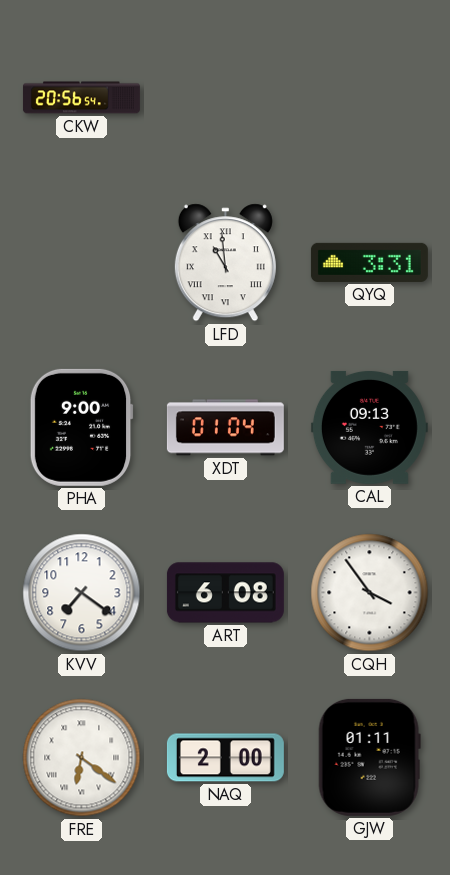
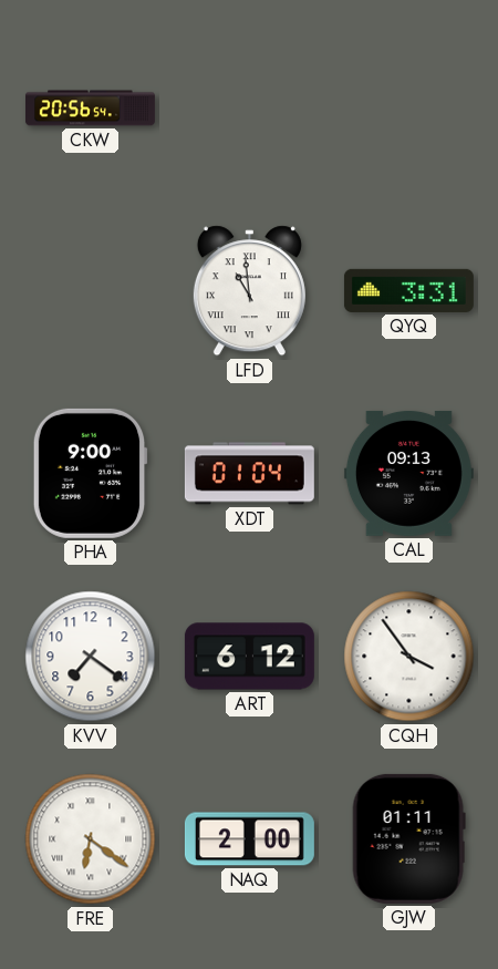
ART: 6:08 -> 6:12 (249, 657)
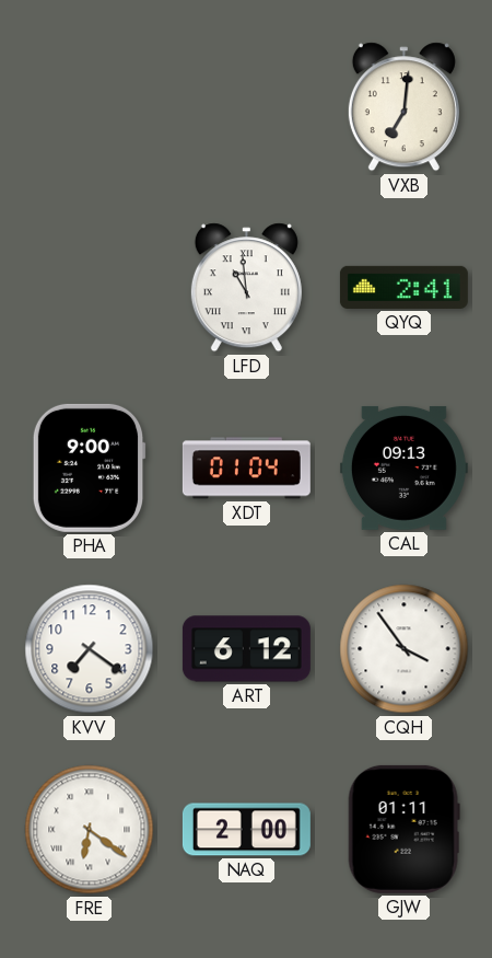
CKW: 20:56 -> none (90, 109)
VXB: none -> 7:01 (403, 107)
QYQ: 3:31 -> 2:41 (403, 287)
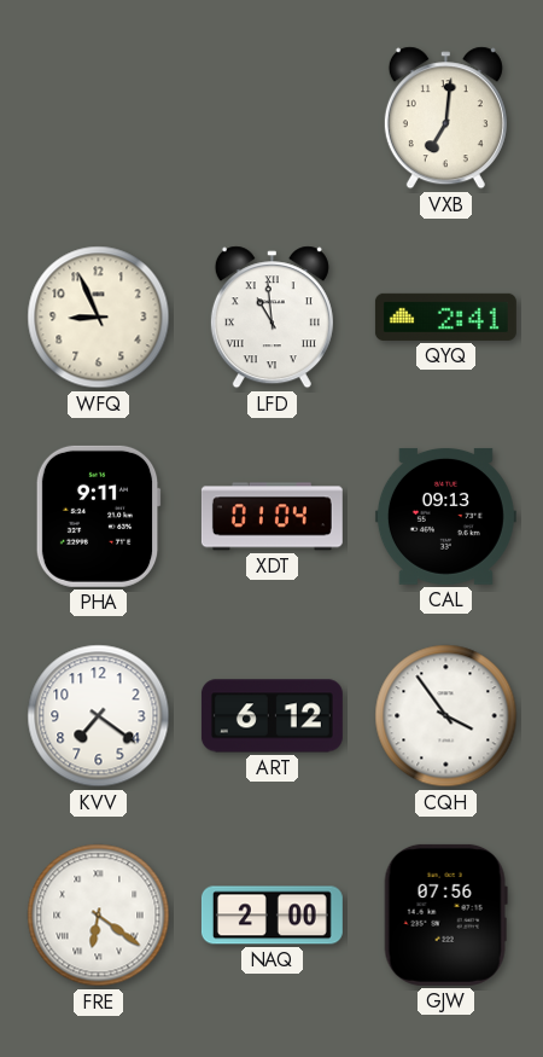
WFQ: none -> 8:56 (99, 318)
PHA: 9:00 -> 9:11 (98, 516)
GJW: 01:11 -> 07:56 (445, 914)
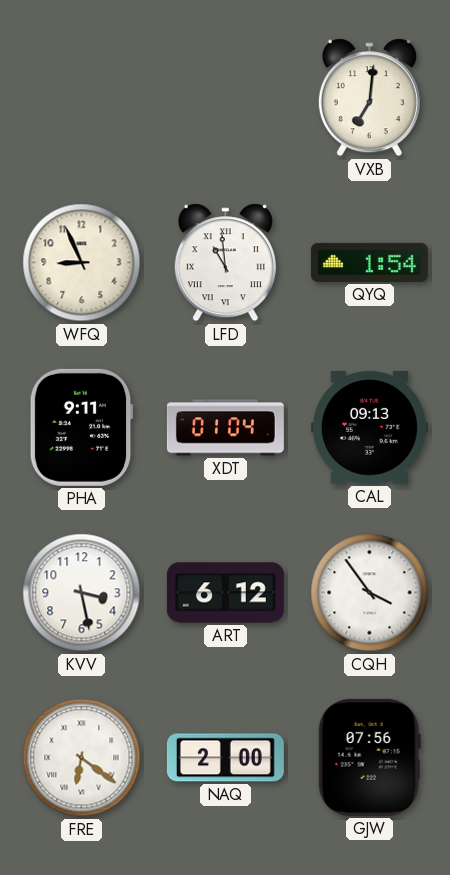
QYQ: 2:41 -> 1:54 (369, 262)
KVV: 7:21 -> 3:28 (82, 593)
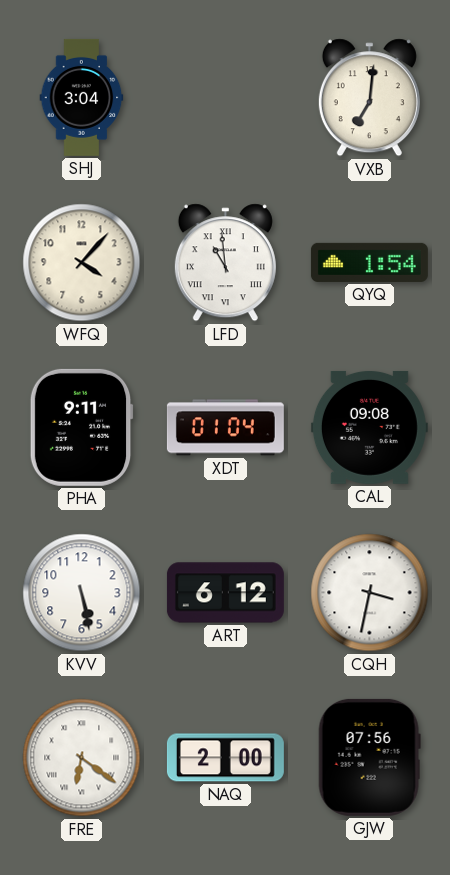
SHJ: none -> 3:04 (82, 97)
WFQ: 8:56 -> 4:07 (82, 263)
CAL: 09:13 -> 09:08 (369, 427)
KVV: 3:28 -> 5:28 (82, 593)
CQH: 3:54 -> 3:32 (370, 593)
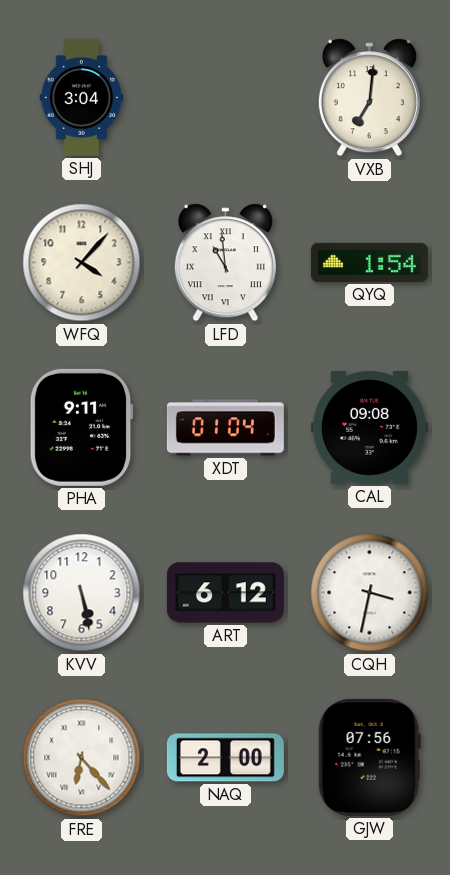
FRE: 6:21 -> 6:23 (82, 758)
